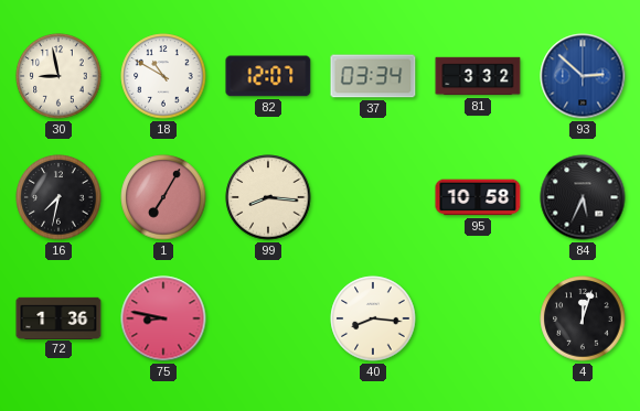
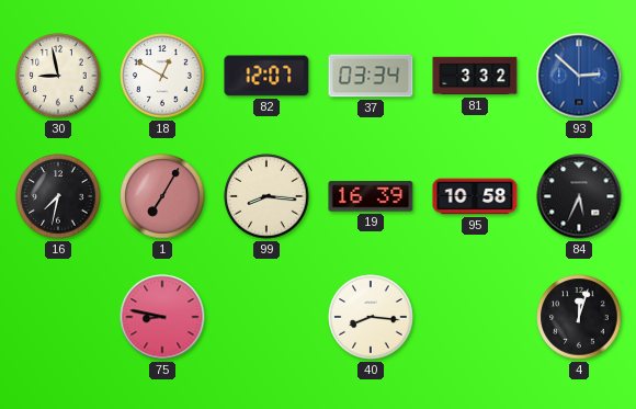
18: 10:50 -> 12:50 (162, 76)
19: none -> 16:39 (371, 196)
72: 1:36 -> none (58, 317)
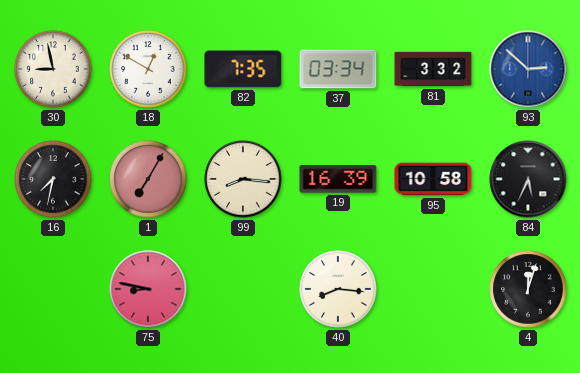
82: 12:07 -> 7:35 (243, 69)
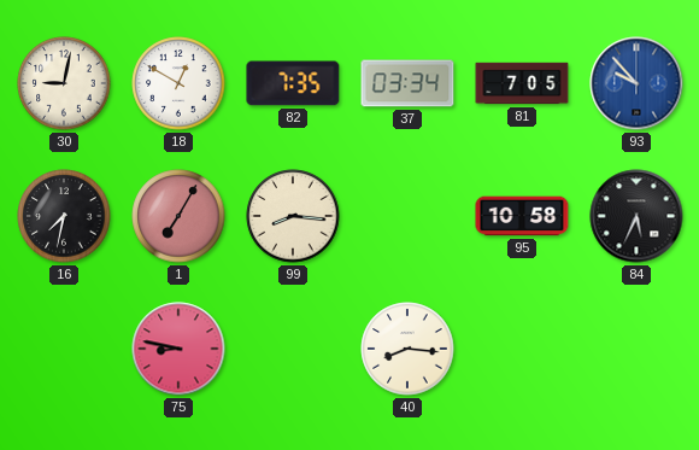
30: 8:58 -> 9:02 (64, 83)
81: 3:32 -> 7:05 (522, 83)
93: 2:52 -> 9:53 (636, 83)
19: 16:39 -> none (338, 179)
4: 12:03 -> none (528, 289)
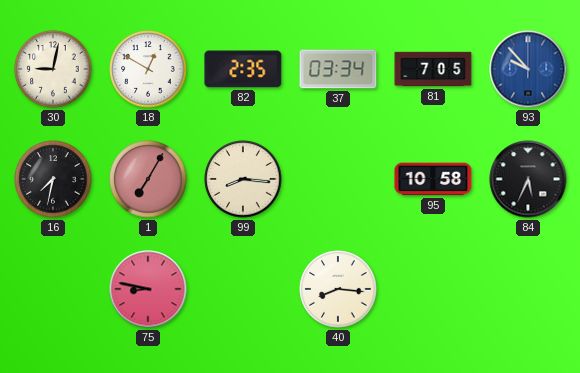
82: 7:35 -> 2:35 (243, 69)
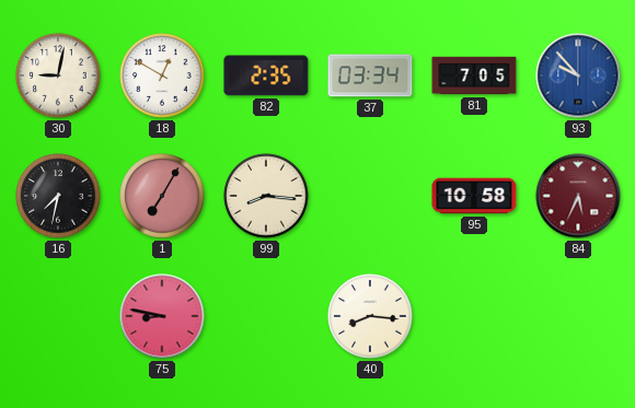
84 dial: black -> burgundy (578, 196)
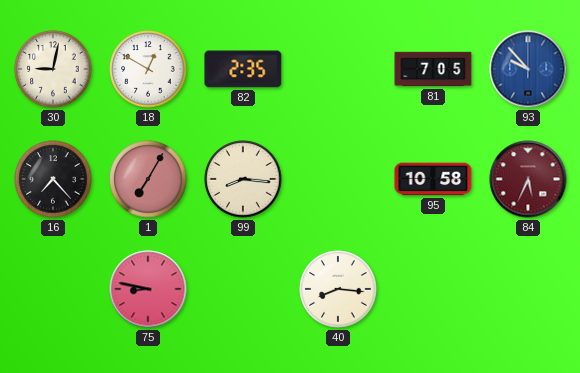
37: 03:34 -> none (370, 75)
16: 7:32 -> 7:23 (53, 179)
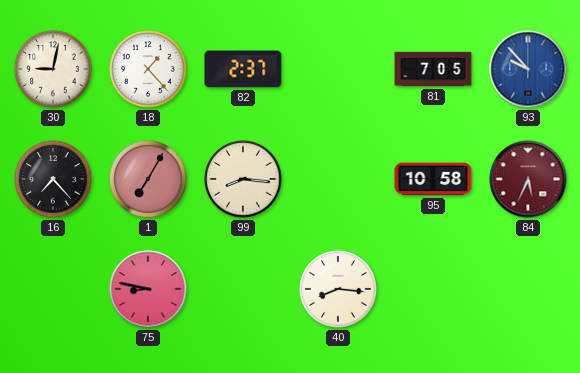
18: 12:50 -> 1:23 (148, 69)
82: 2:35 -> 2:37 (243, 69)
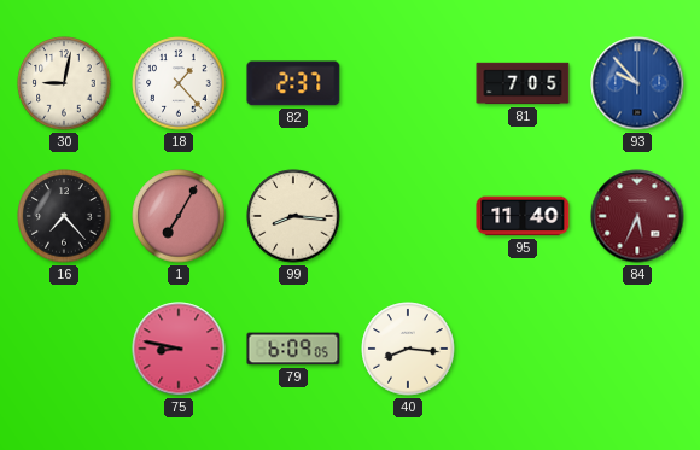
95: 10:58 -> 11:40 (523, 216)
79: none -> 6:09 (293, 349)
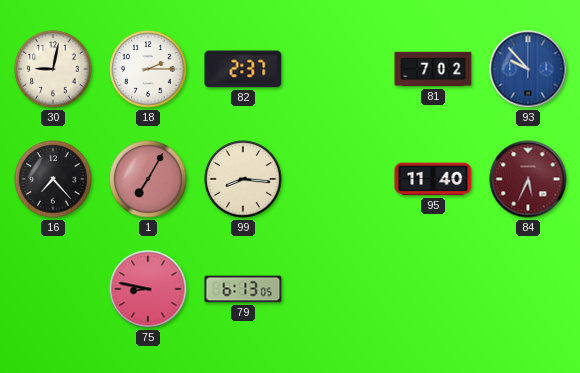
18: 1:23 -> 2:15 (148, 69)
81: 7:05 -> 7:02 (433, 69)
79: 6:09 -> 6:13 (243, 289)
40: 8:16 -> none (408, 349)
